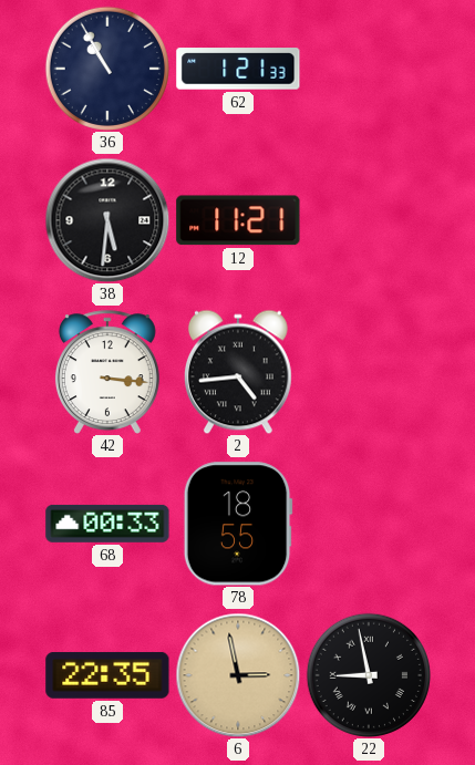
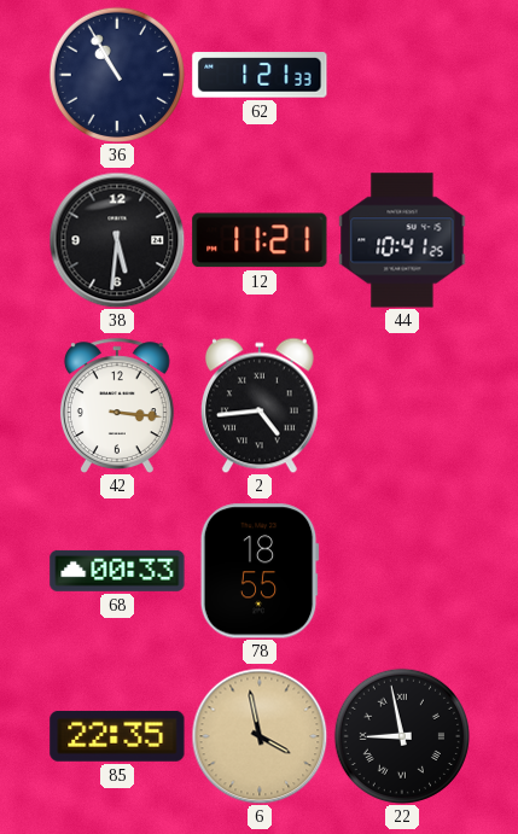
44: none -> 10:41 (402, 240)
6: 2:58 -> 3:58 (260, 736)
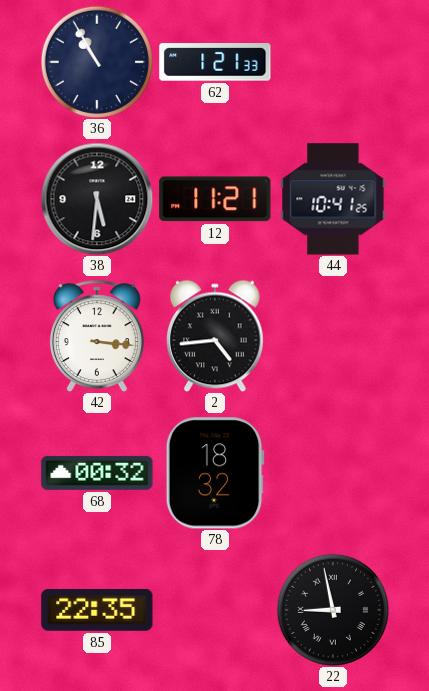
68: 00:33 -> 00:32 (97, 473)
78: 18:55 -> 18:32 (215, 473)
6: 3:58 -> none (260, 736)
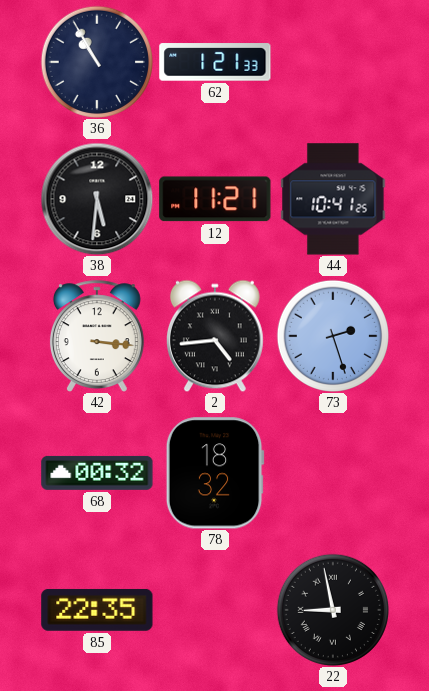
73: none -> 2:27 (332, 335)
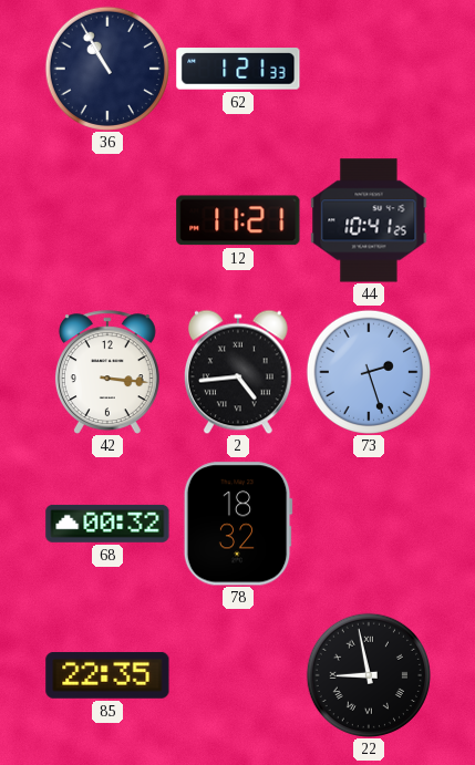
38: 5:31 -> none (97, 199)
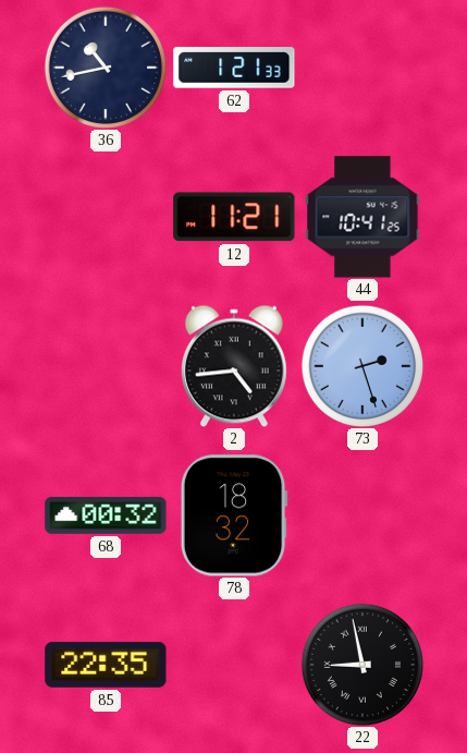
36: 10:55 -> 10:43 (105, 66)
42: 3:16 -> none (107, 372)
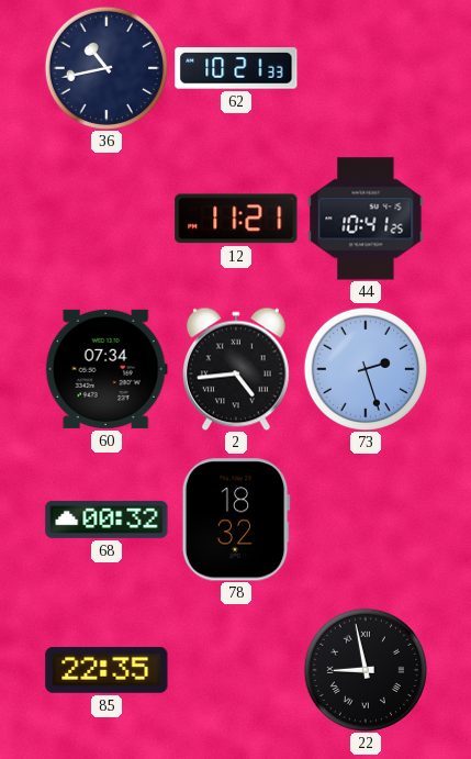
62: 1:21 -> 10:21 (236, 68)
60: none -> 07:34 (106, 369)
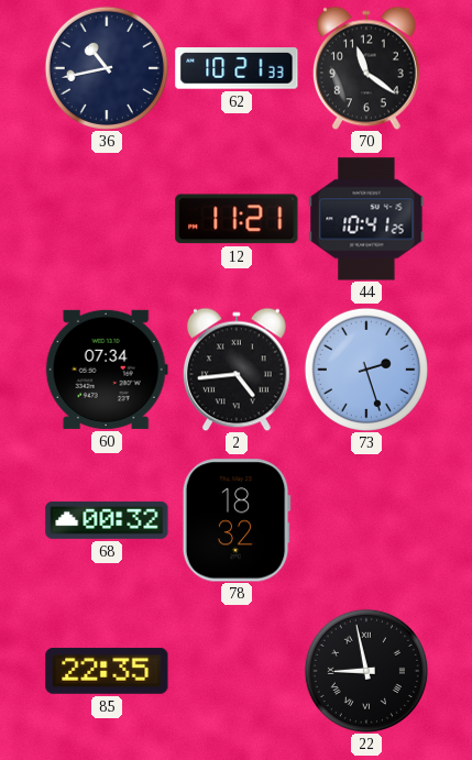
70: none -> 11:21 (366, 68)
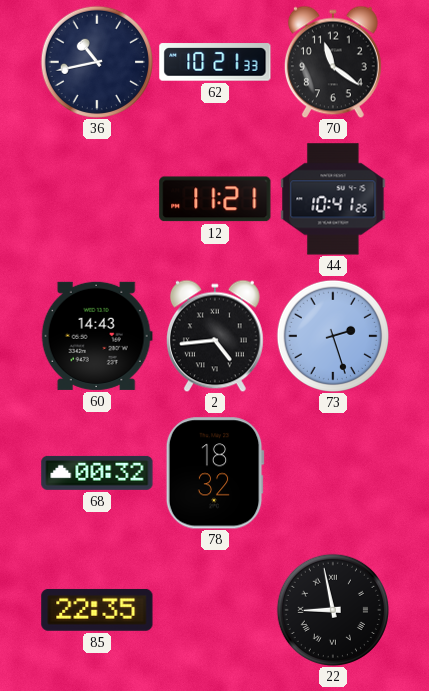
60: 07:34 -> 14:43 (97, 336)
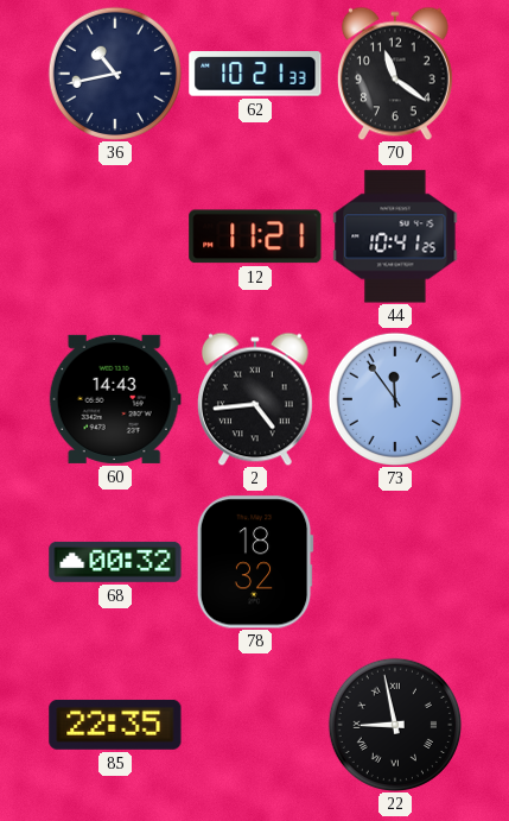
73: 2:27 -> 11:54 (394, 398)
